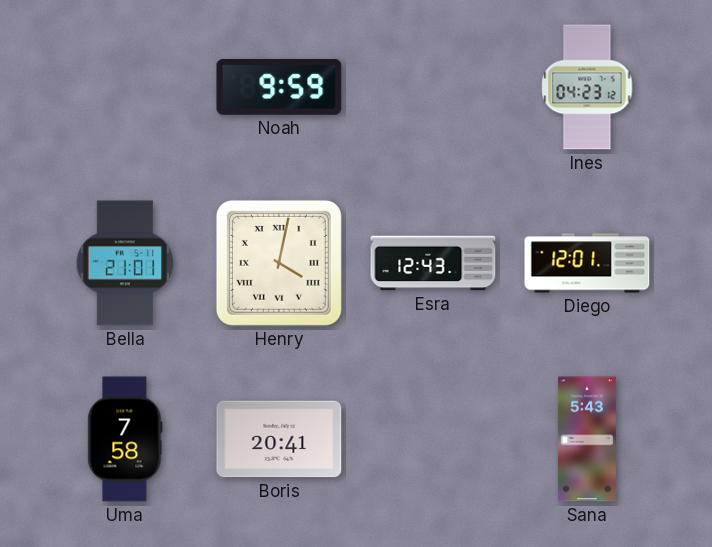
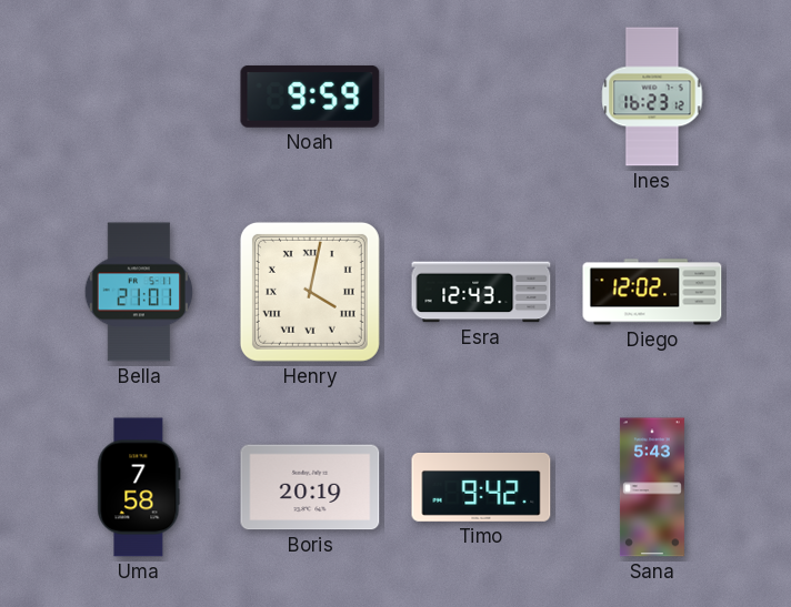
Ines: 04:23 -> 16:23 (652, 97)
Diego: 12:01 -> 12:02 (652, 292)
Boris: 20:41 -> 20:19 (310, 487)
Timo: none -> 9:42 (481, 487)
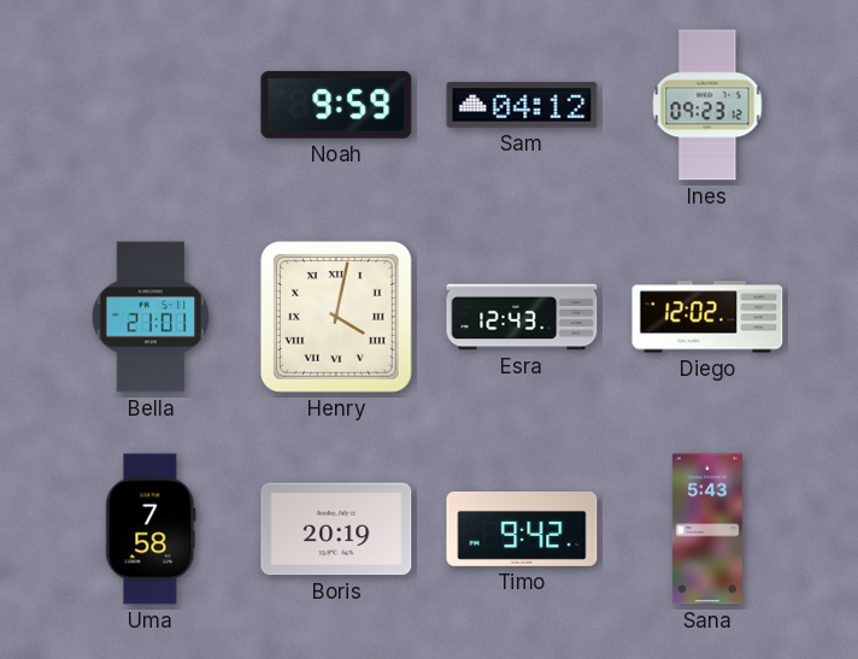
Sam: none -> 04:12 (522, 105)
Ines: 16:23 -> 09:23 (707, 105)
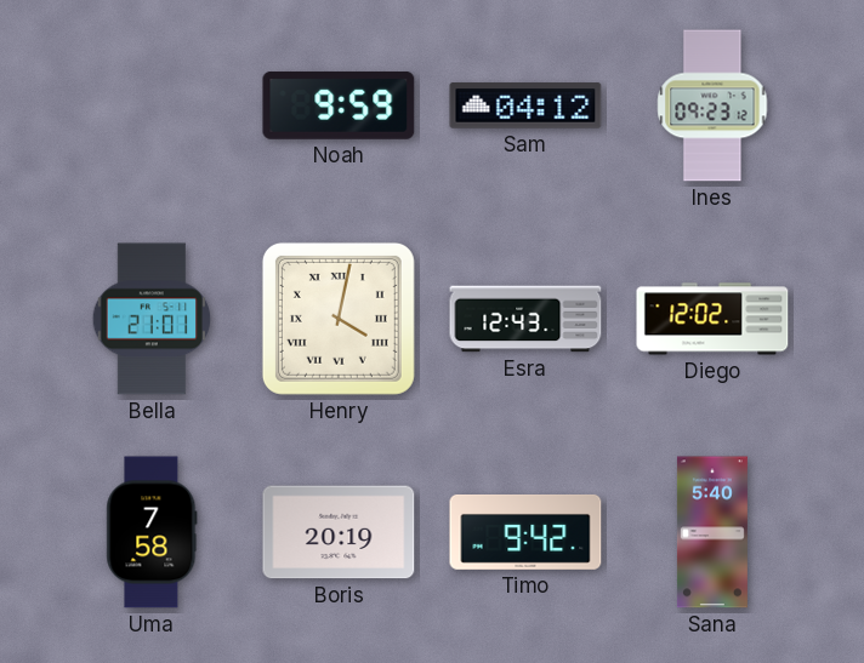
Sana: 5:43 -> 5:40 (712, 532)
